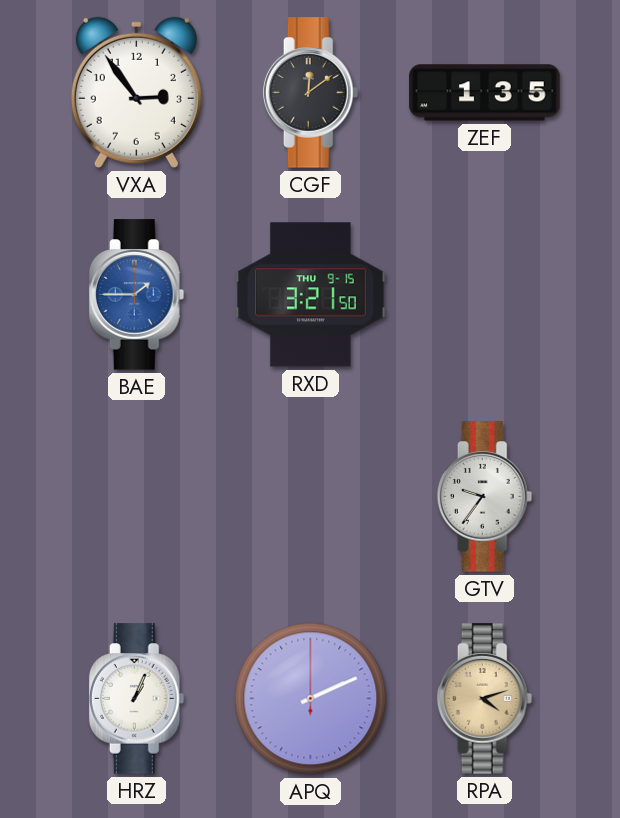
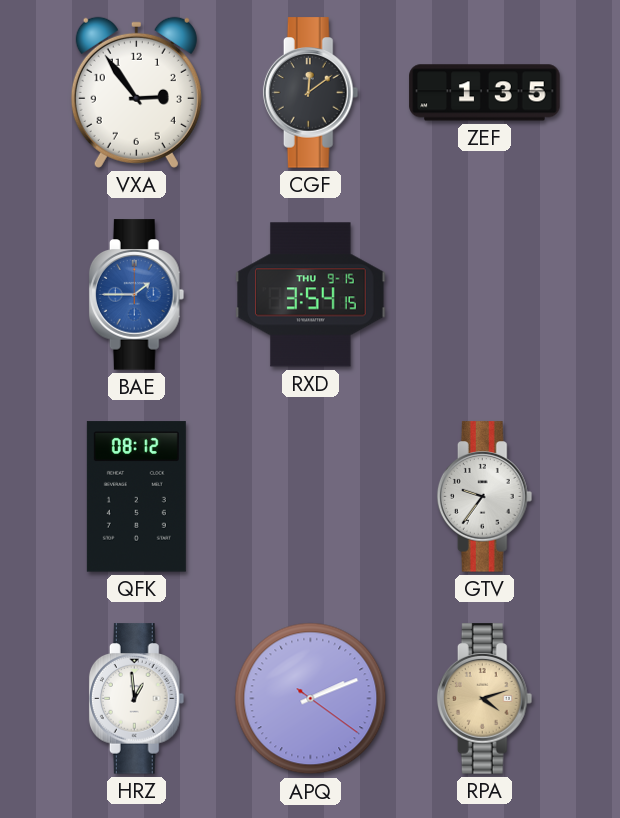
RXD: 3:21 -> 3:54 (311, 295)
QFK: none -> 08:12 (136, 497)
HRZ: 1:04 -> 12:59 (137, 699)
APQ: 2:11:00 -> 2:11:21 (311, 699)
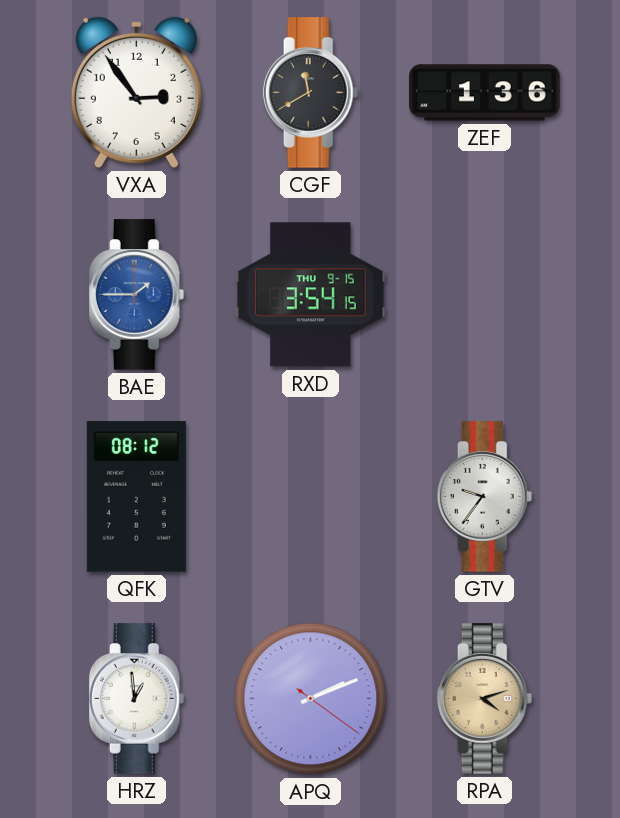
CGF: 12:09 -> 11:40 (311, 93)
ZEF: 1:35 -> 1:36 (485, 93)
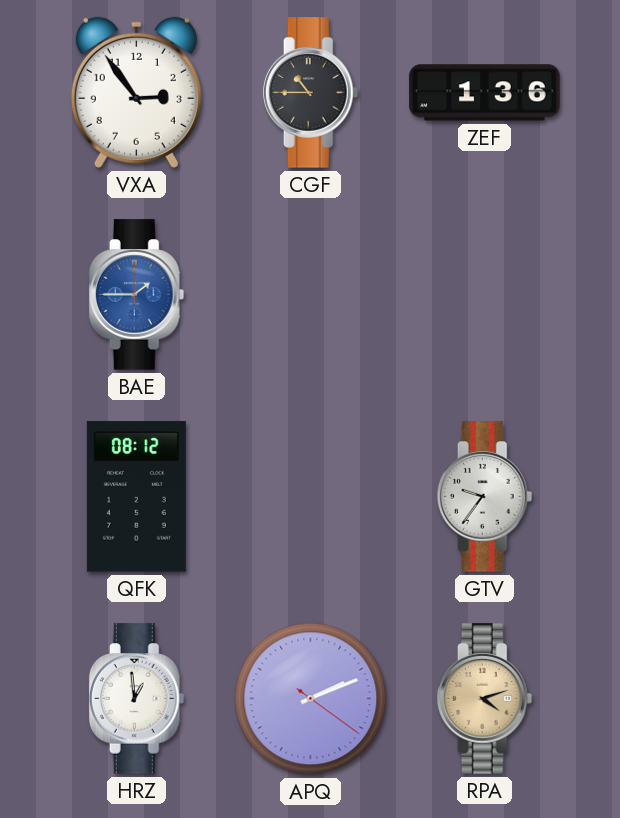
CGF: 11:40 -> 10:45 (311, 93)
RXD: 3:54 -> none (311, 295)
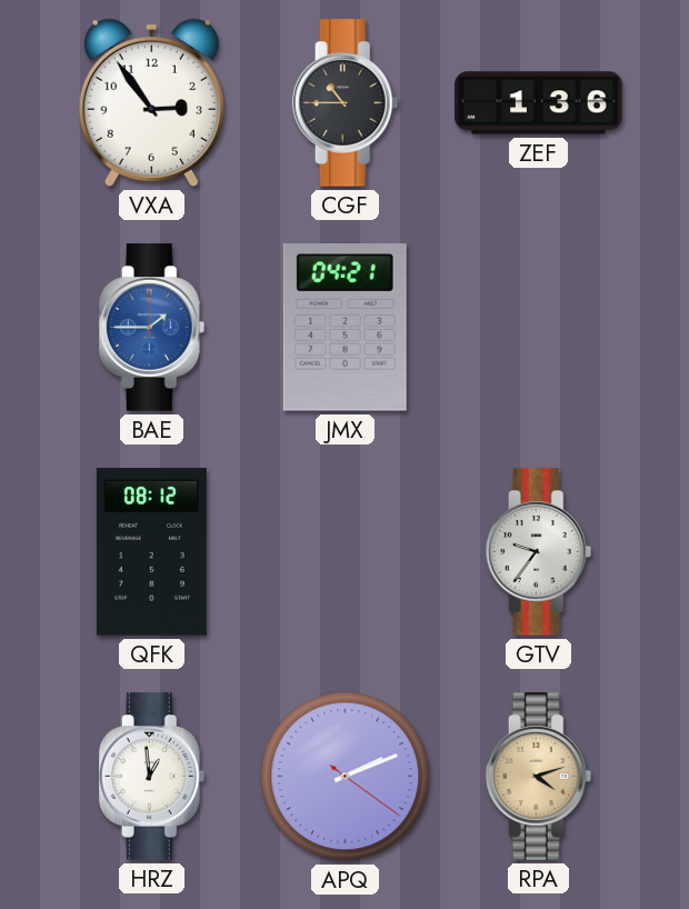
JMX: none -> 04:21 (344, 328)
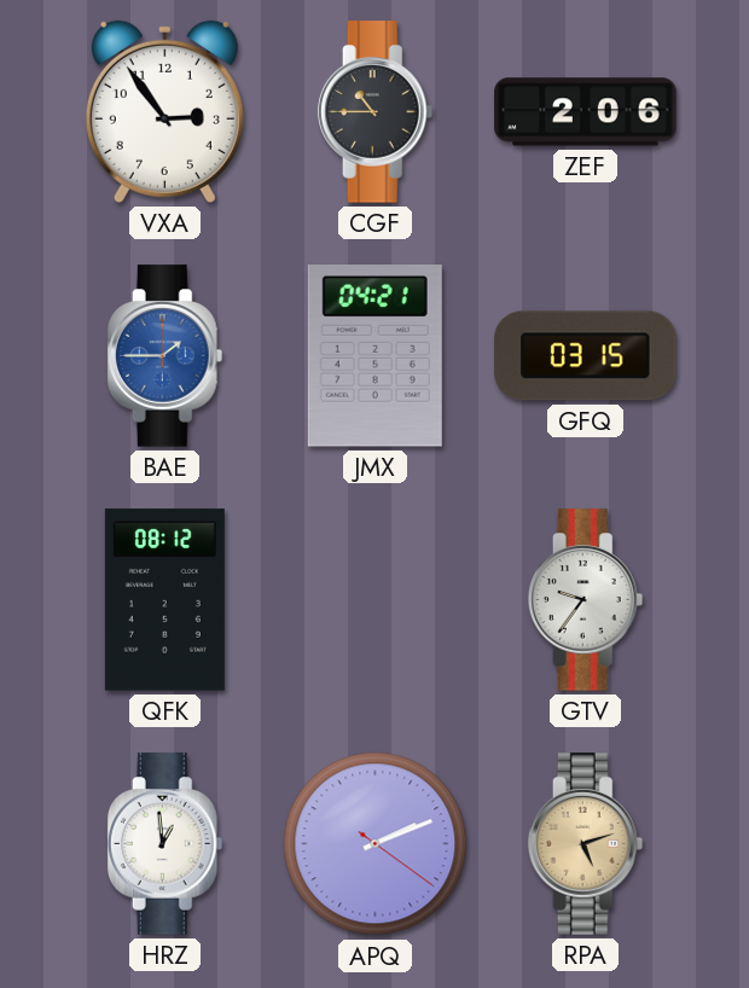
ZEF: 1:36 -> 2:06 (586, 112)
GFQ: none -> 03:15 (586, 356)
RPA: 4:12 -> 5:12 (586, 844)
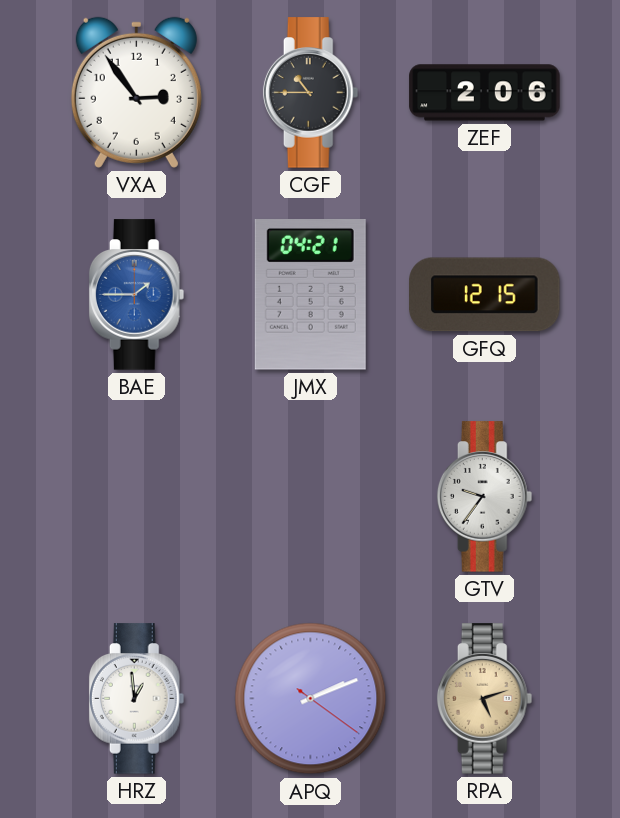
GFQ: 03:15 -> 12:15 (485, 295)
QFK: 08:12 -> none (164, 600)
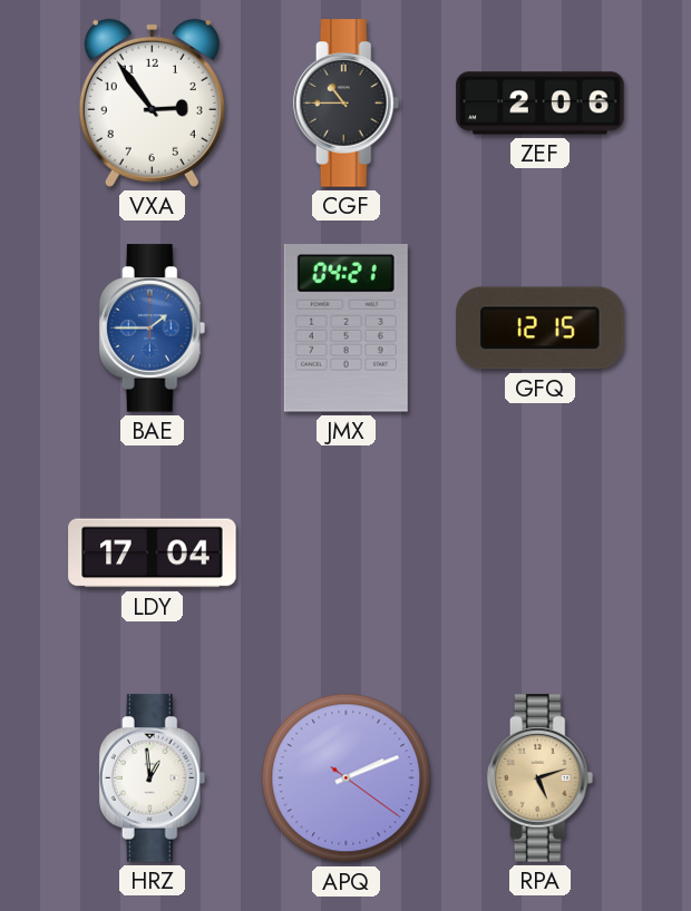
LDY: none -> 17:04 (153, 554)
GTV: 9:36 -> none (485, 497)
